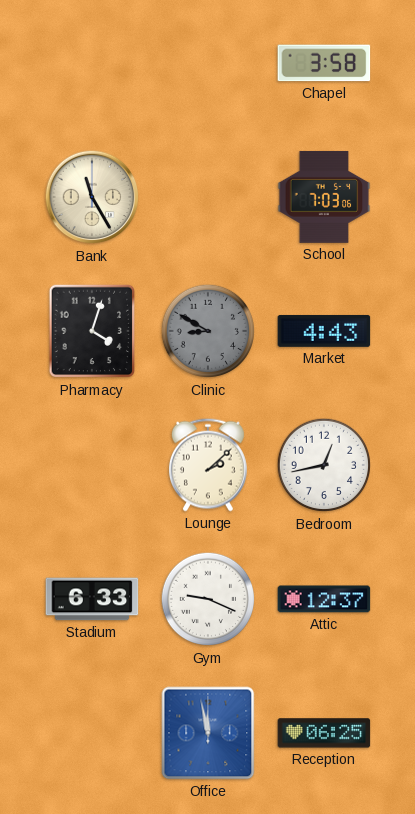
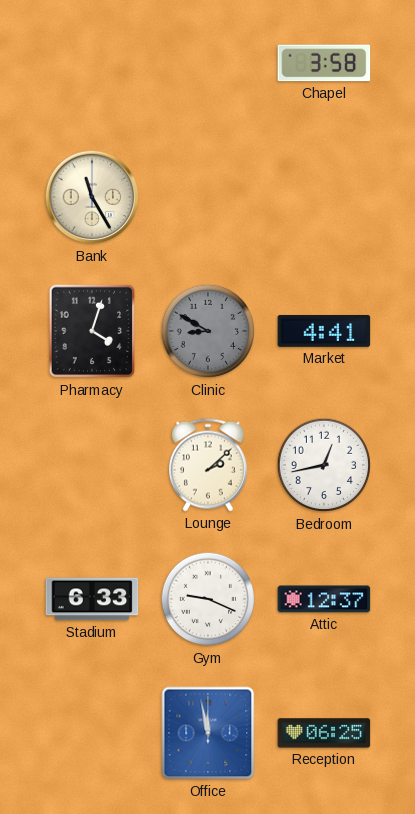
School: 7:03 -> none (324, 197)
Market: 4:43 -> 4:41 (324, 331)
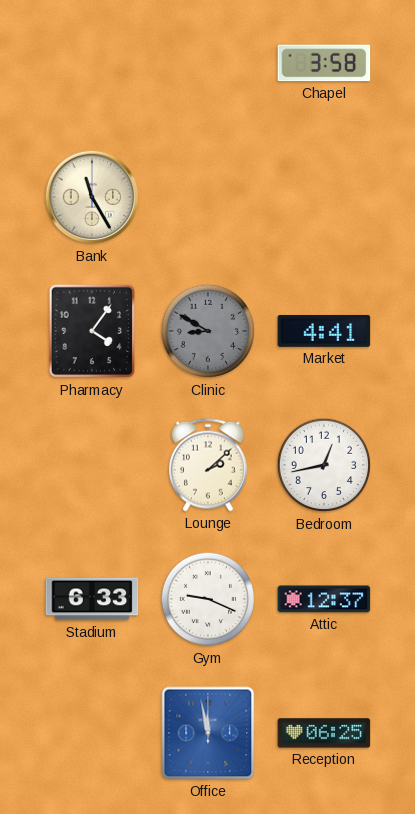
Pharmacy: 4:03 -> 4:06 (92, 331)
